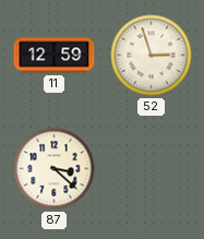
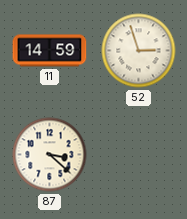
11: 12:59 -> 14:59 (50, 51)
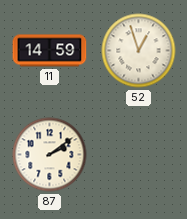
52: 2:57 -> 12:57 (139, 51)
87: 3:22 -> 2:09 (50, 155)
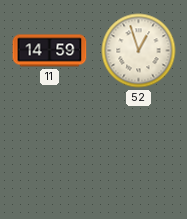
87: 2:09 -> none (50, 155)
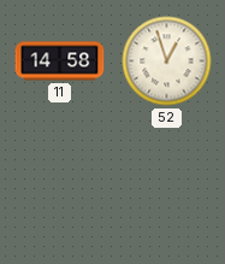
11: 14:59 -> 14:58 (60, 61)
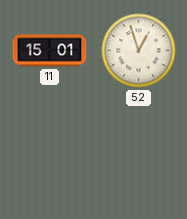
11: 14:58 -> 15:01 (50, 51)
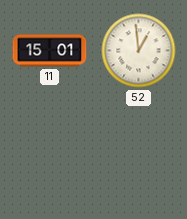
52: 12:57 -> 12:59 (139, 51)
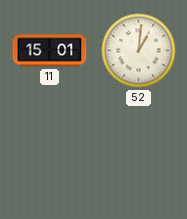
52: 12:59 -> 1:01 (139, 51)
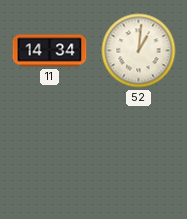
11: 15:01 -> 14:34 (50, 51)
